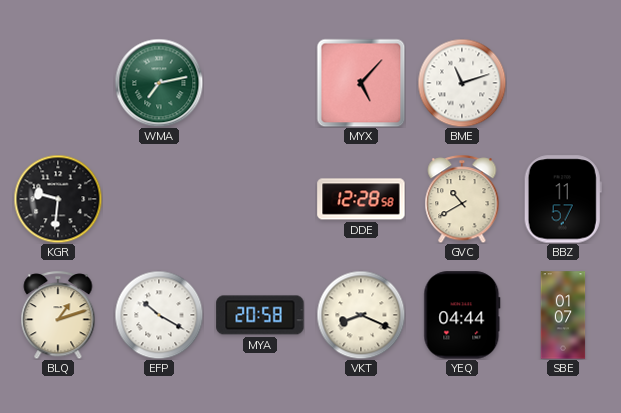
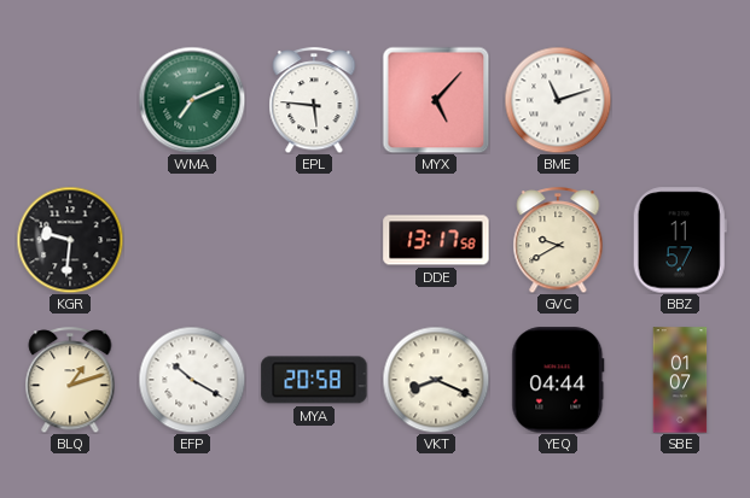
WMA: 7:13 -> 7:11 (192, 100)
EPL: none -> 5:46 (314, 100)
DDE: 12:28 -> 13:17 (436, 240)
GVC: 10:40 -> 9:40 (558, 240)
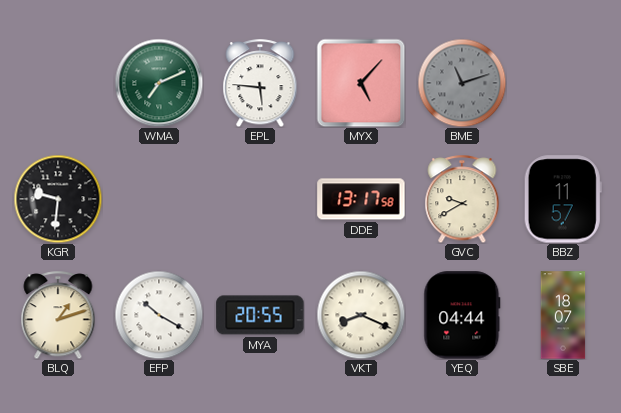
BME dial: white -> grey (462, 83)
MYA: 20:58 -> 20:55 (260, 315)
SBE: 01:07 -> 18:07 (563, 315)
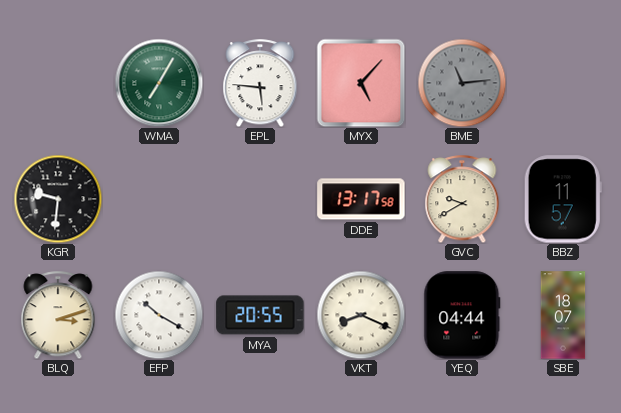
WMA: 7:11 -> 7:05 (159, 83)
BME: 11:12 -> 11:14 (462, 83)
BLQ: 1:12 -> 3:12 (58, 315)
